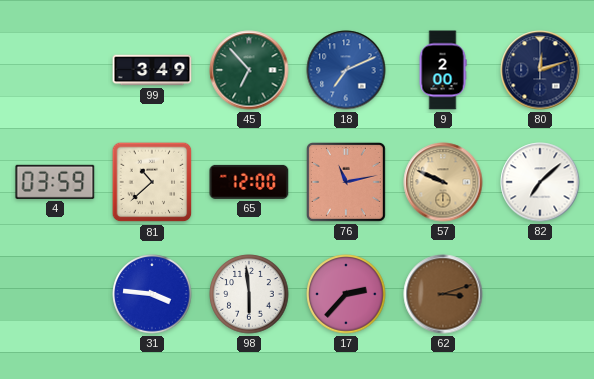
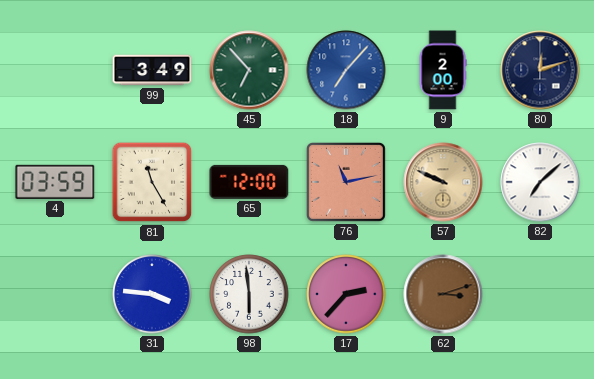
18: 7:11 -> 7:07 (346, 70)
81: 10:38 -> 11:25 (152, 182)
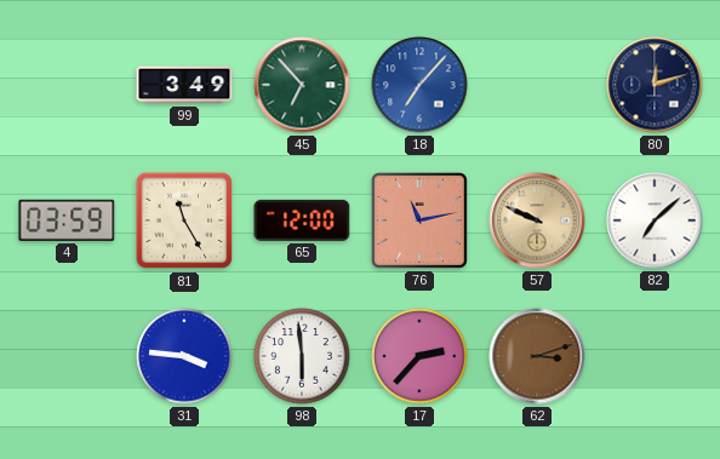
9: 2:00 -> none (443, 70)
